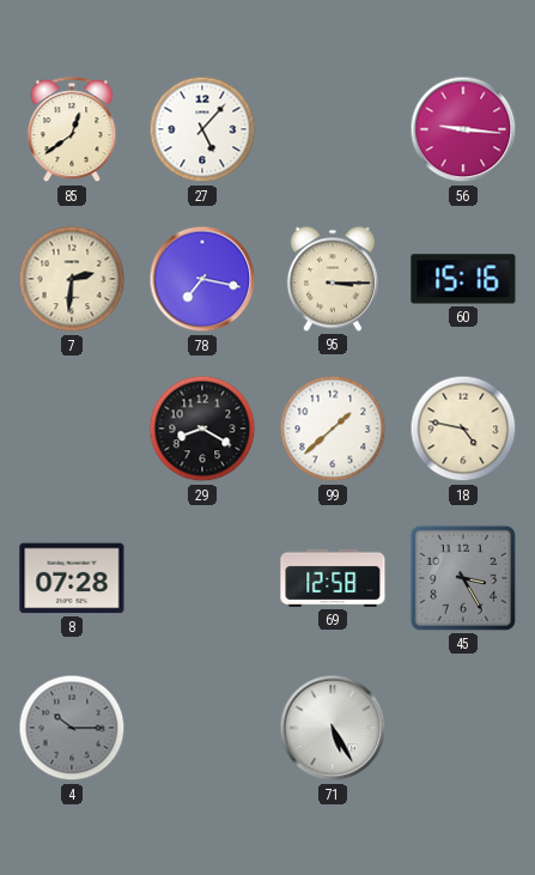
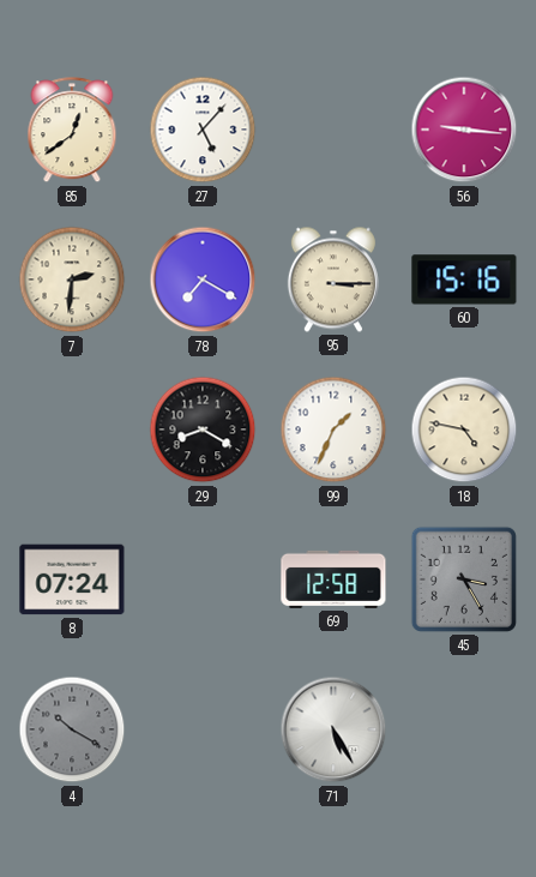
78: 7:17 -> 7:20 (203, 280)
99: 1:38 -> 1:34 (333, 430)
8: 07:28 -> 07:24 (72, 579)
4: 10:15 -> 10:20 (72, 729)
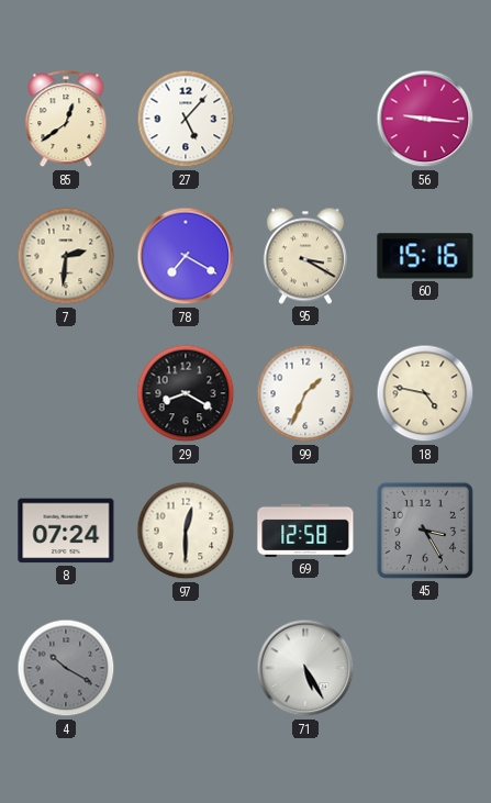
95: 3:15 -> 3:20 (305, 256)
97: none -> 12:30 (186, 531)
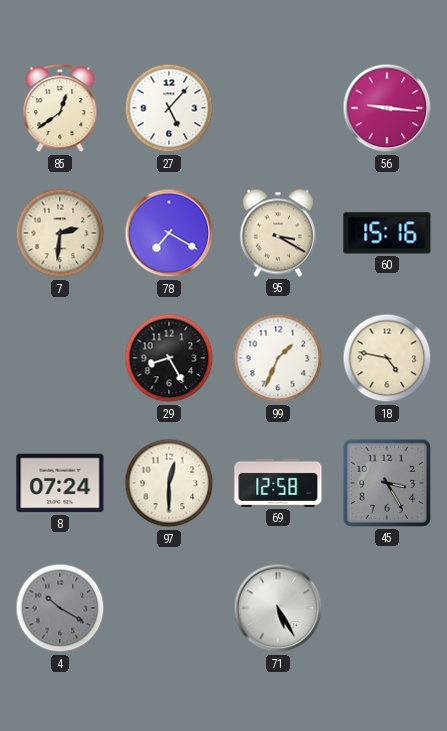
29: 8:20 -> 8:25 (169, 358)
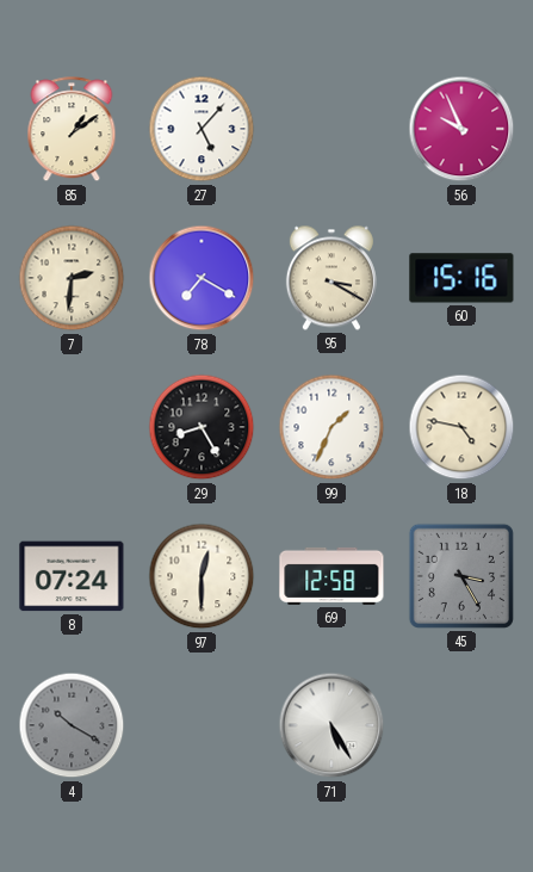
85: 12:39 -> 1:09 (72, 130)
56: 9:16 -> 9:56 (461, 129)
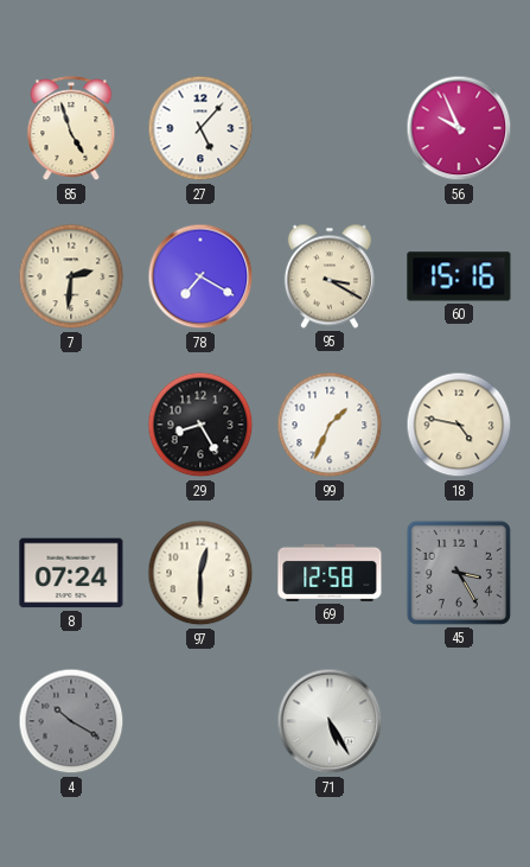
85: 1:09 -> 4:57 (71, 129)
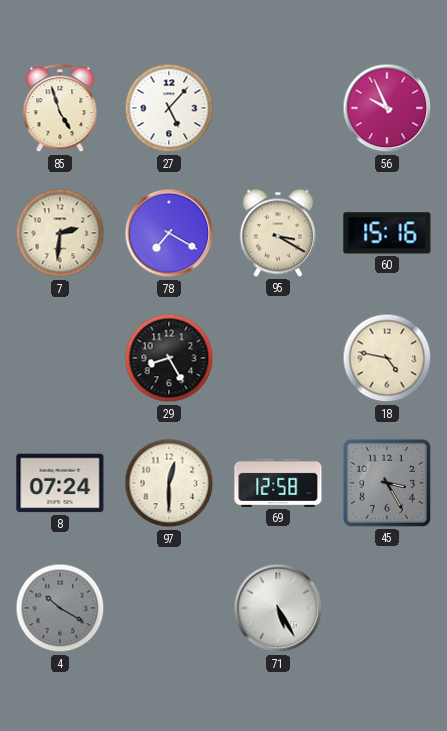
99: 1:34 -> none (330, 425)
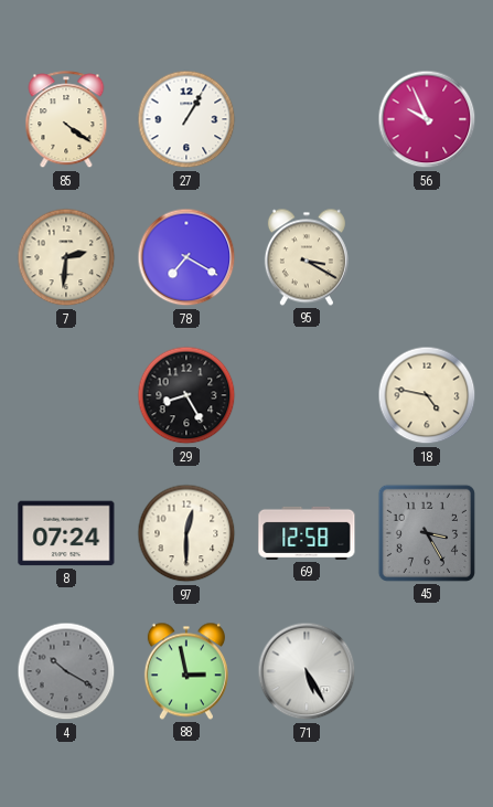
85: 4:57 -> 4:21 (66, 120)
27: 5:07 -> 1:05 (186, 119)
60: 15:16 -> none (387, 233)
88: none -> 2:58 (186, 671)
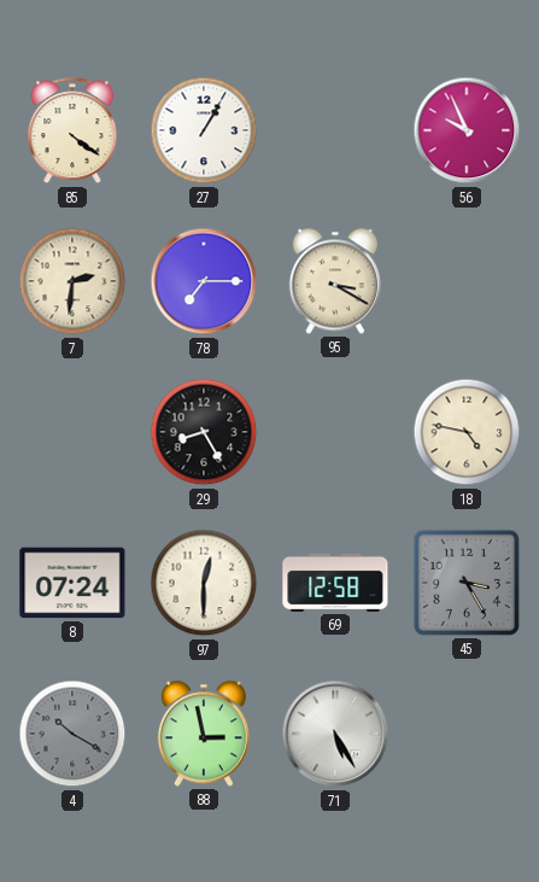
78: 7:20 -> 7:15 (204, 281)
